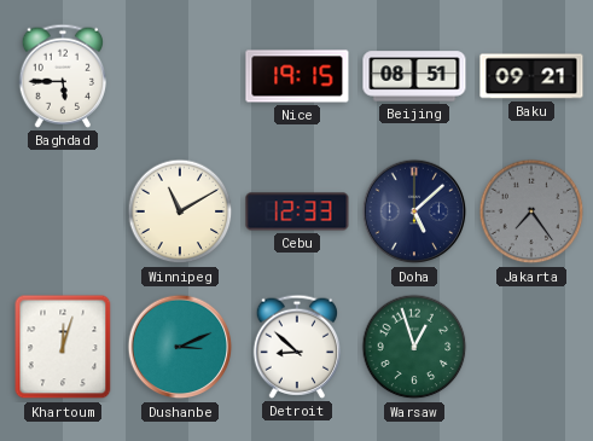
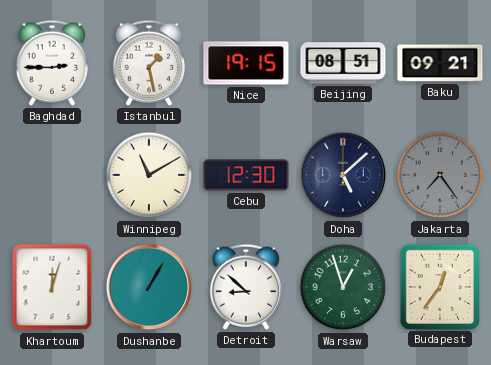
Baghdad: 5:45 -> 2:45 (52, 63)
Istanbul: none -> 1:28 (149, 63)
Cebu: 12:33 -> 12:30 (246, 175)
Dushanbe: 3:11 -> 1:05 (149, 287)
Budapest: none -> 12:36 (439, 286)
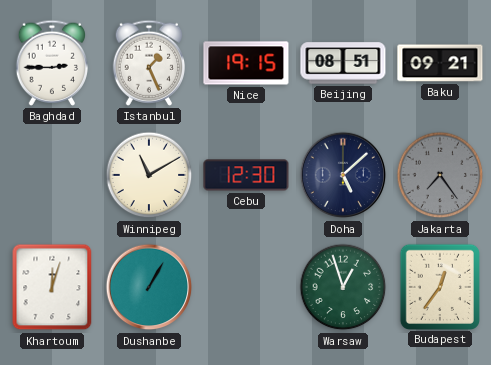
Istanbul: 1:28 -> 1:26 (149, 63)
Detroit: 8:52 -> none (246, 287)
